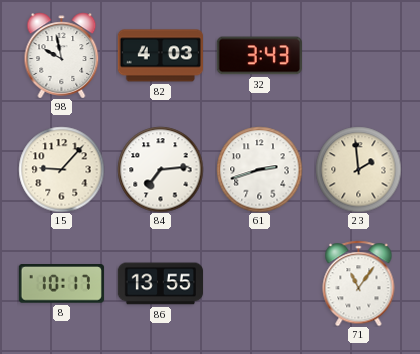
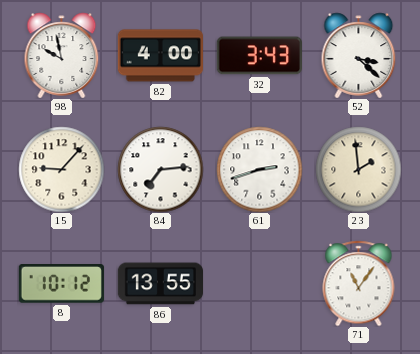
82: 4:03 -> 4:00 (160, 56)
52: none -> 3:22 (359, 55)
8: 10:17 -> 10:12 (61, 284)
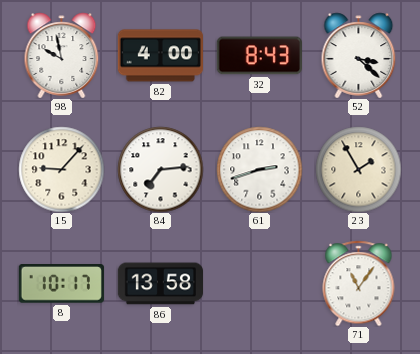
32: 3:43 -> 8:43 (259, 56)
23: 1:59 -> 1:55 (358, 169)
8: 10:12 -> 10:17 (61, 284)
86: 13:55 -> 13:58 (160, 284)
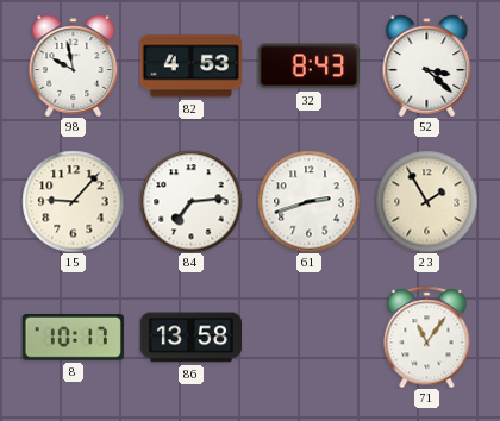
82: 4:00 -> 4:53 (190, 67)
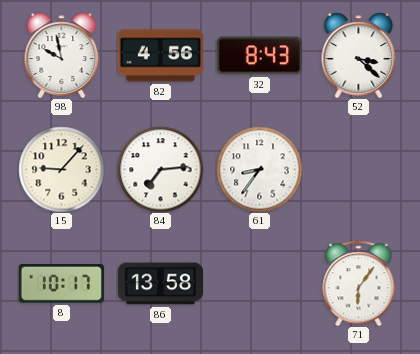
82: 4:53 -> 4:56 (160, 56)
61: 2:42 -> 8:36 (259, 169)
23: 1:55 -> none (426, 201)
71: 11:06 -> 6:06 (359, 283)
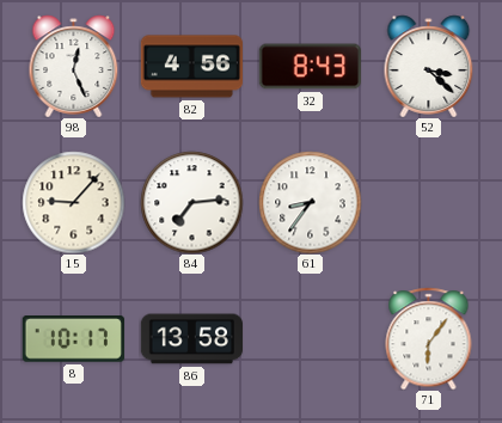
98: 9:58 -> 12:26 (74, 66)
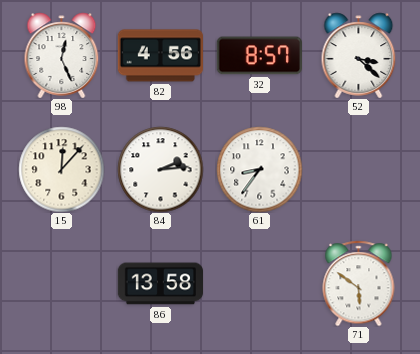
32: 8:43 -> 8:57 (259, 56)
15: 9:07 -> 12:07 (61, 169)
84: 7:14 -> 2:14 (160, 169)
8: 10:17 -> none (73, 339)
71: 6:06 -> 5:51 (359, 283)
